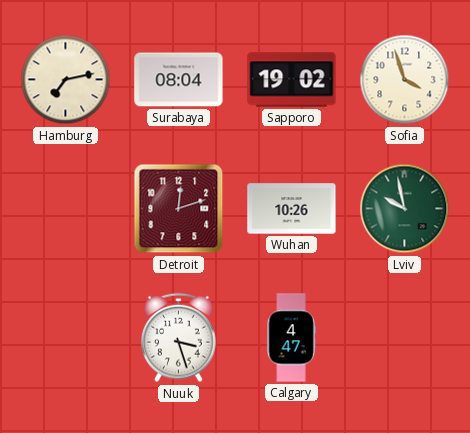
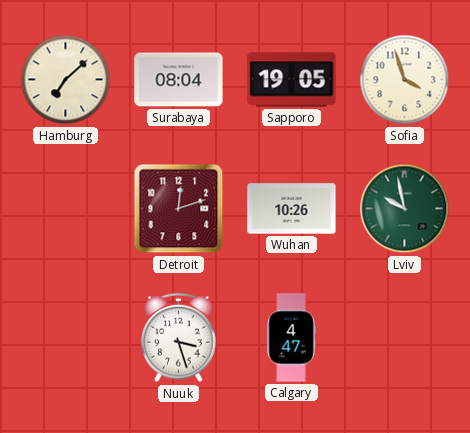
Hamburg: 7:13 -> 7:08 (66, 80)
Sapporo: 19:02 -> 19:05 (292, 80)
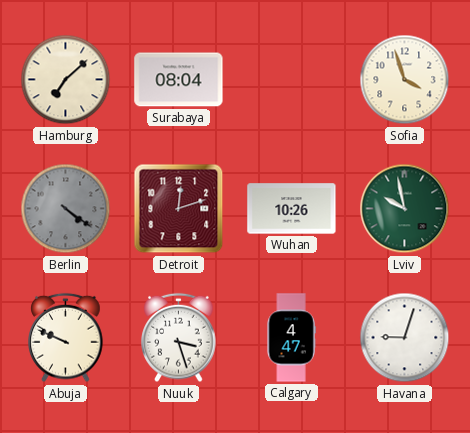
Sapporo: 19:05 -> none (292, 80)
Berlin: none -> 4:21 (66, 209)
Abuja: none -> 9:49 (66, 338)
Havana: none -> 9:03 (405, 338)
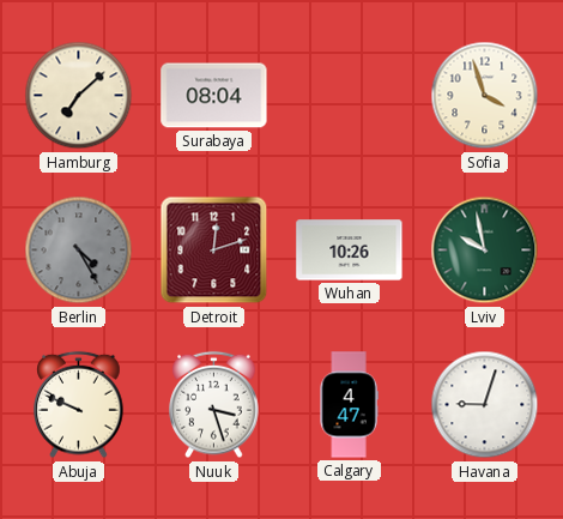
Berlin: 4:21 -> 4:25 (79, 251)
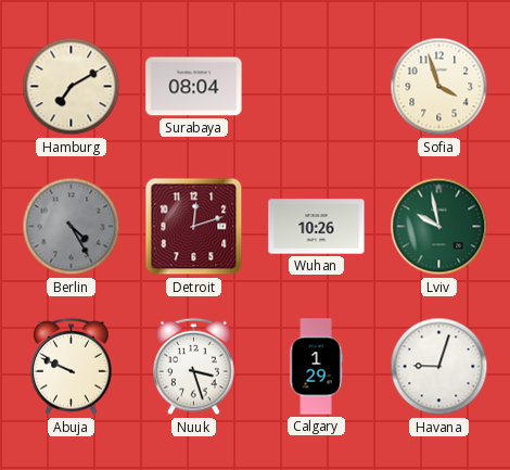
Hamburg: 7:08 -> 7:10 (72, 87)
Calgary: 4:47 -> 1:29 (316, 367)
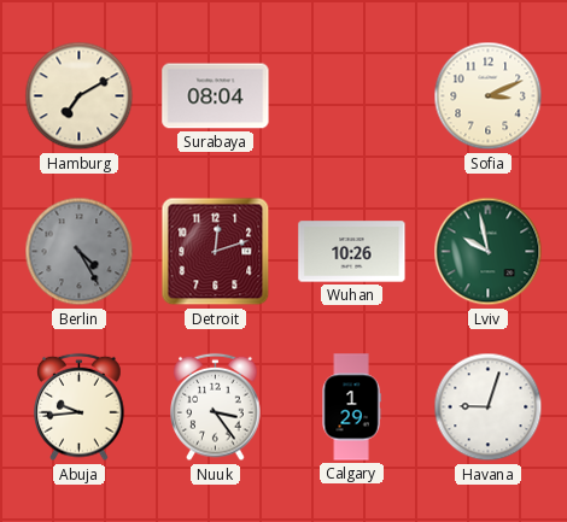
Sofia: 3:57 -> 3:11 (489, 96)
Abuja: 9:49 -> 9:44 (80, 407)
Nuuk: 3:27 -> 3:24 (216, 407)
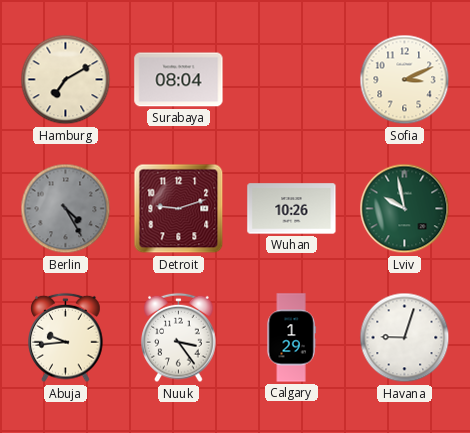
Detroit: 12:12 -> 9:12 (179, 209)
